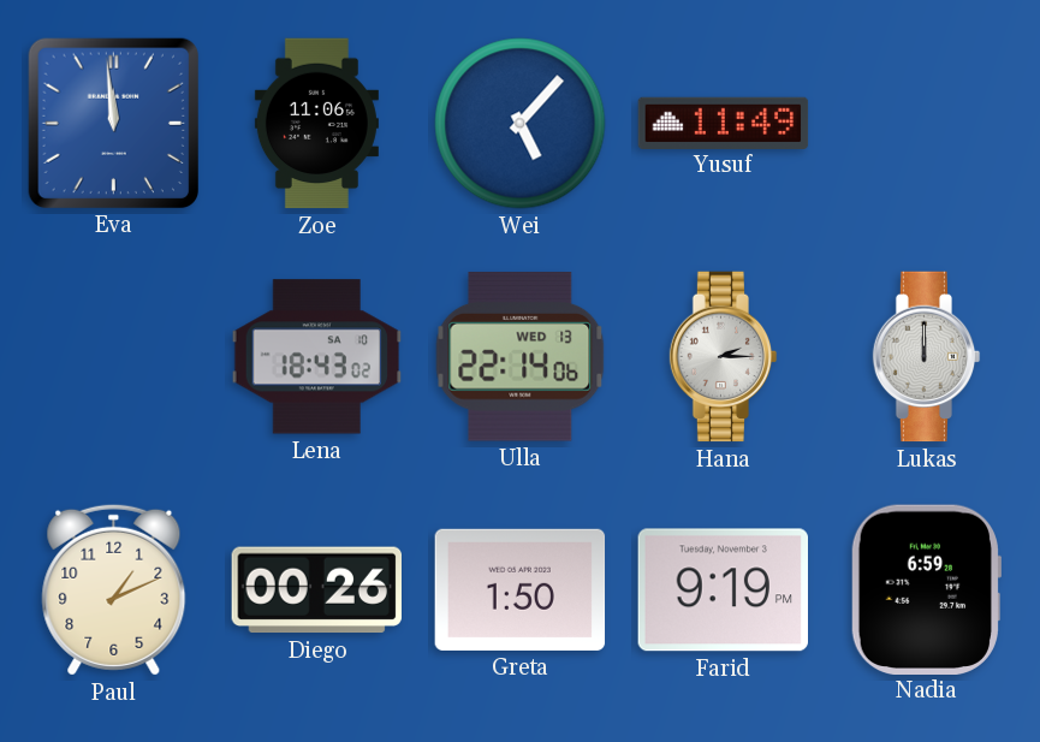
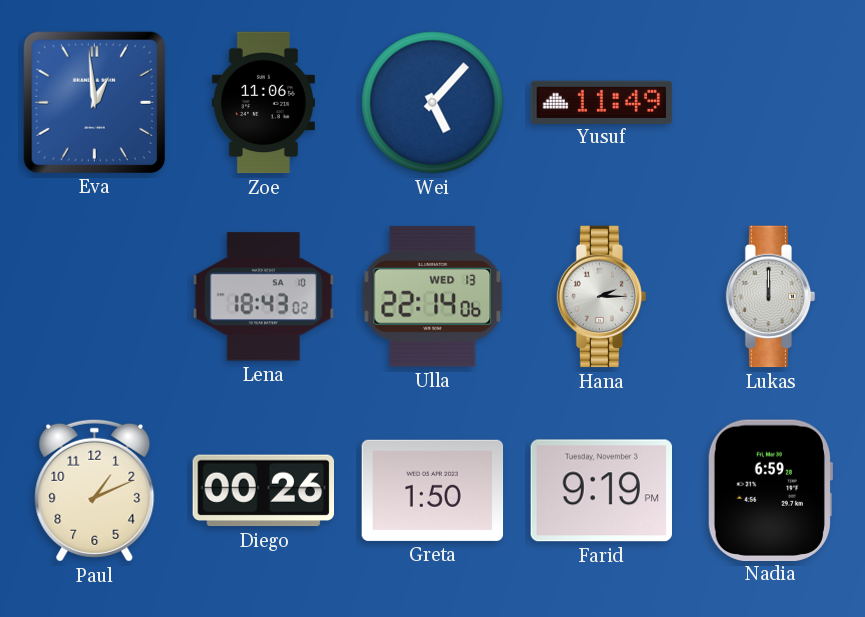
Eva: 11:59 -> 12:59 (94, 102)
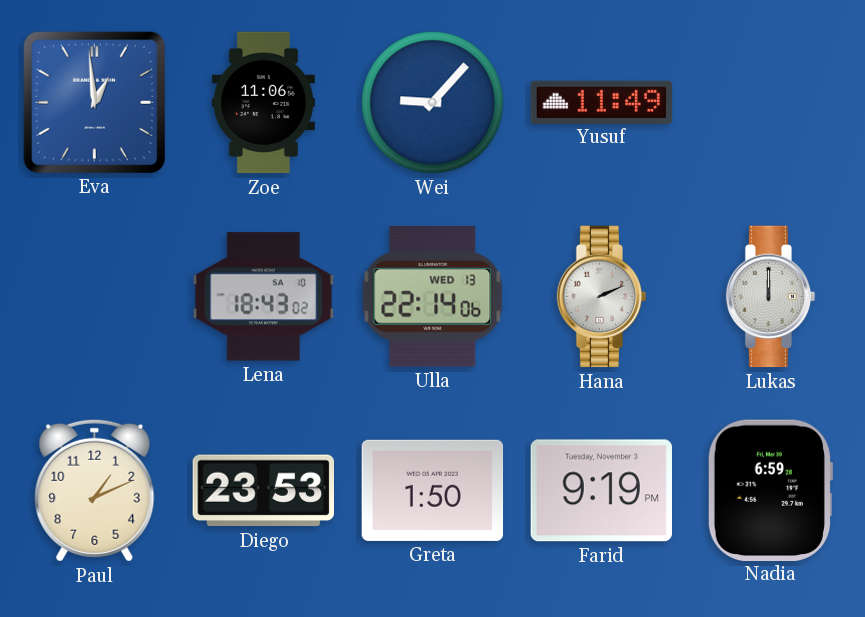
Wei: 5:07 -> 9:07 (433, 103)
Hana: 2:15 -> 2:11 (602, 297)
Diego: 00:26 -> 23:53 (263, 491)
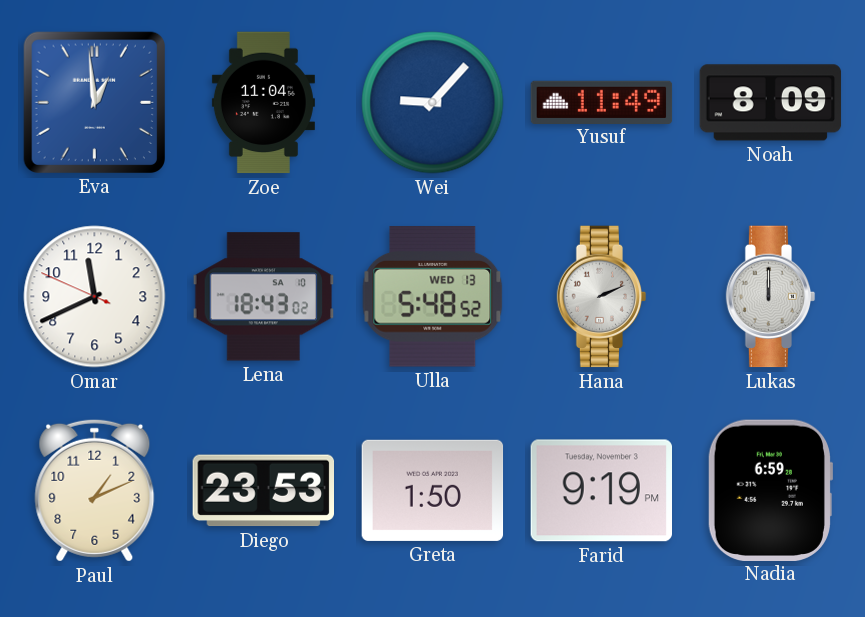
Zoe: 11:06 -> 11:04 (263, 103)
Noah: none -> 8:09 (771, 103)
Omar: none -> 11:40 (95, 297)
Ulla: 22:14 -> 5:48 (433, 297)
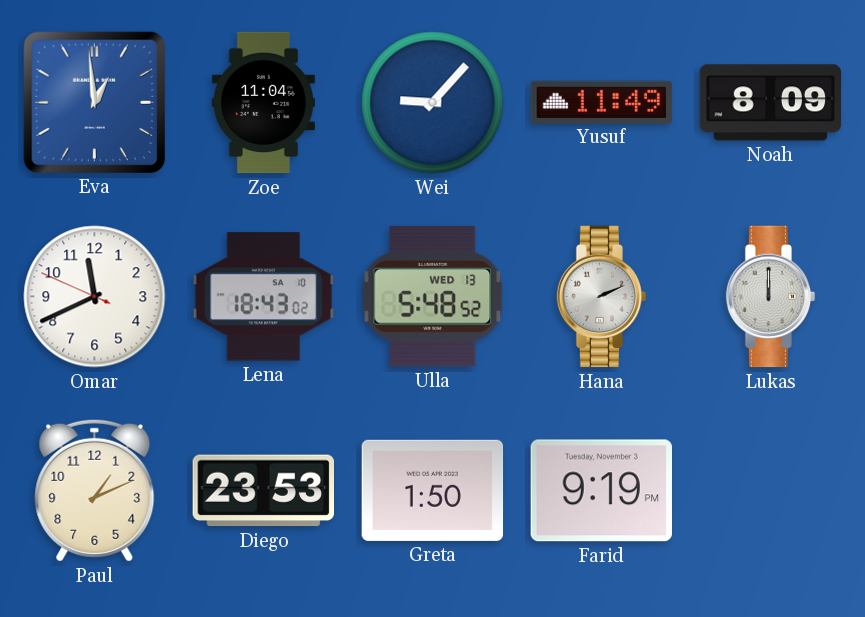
Nadia: 6:59 -> none (769, 490)
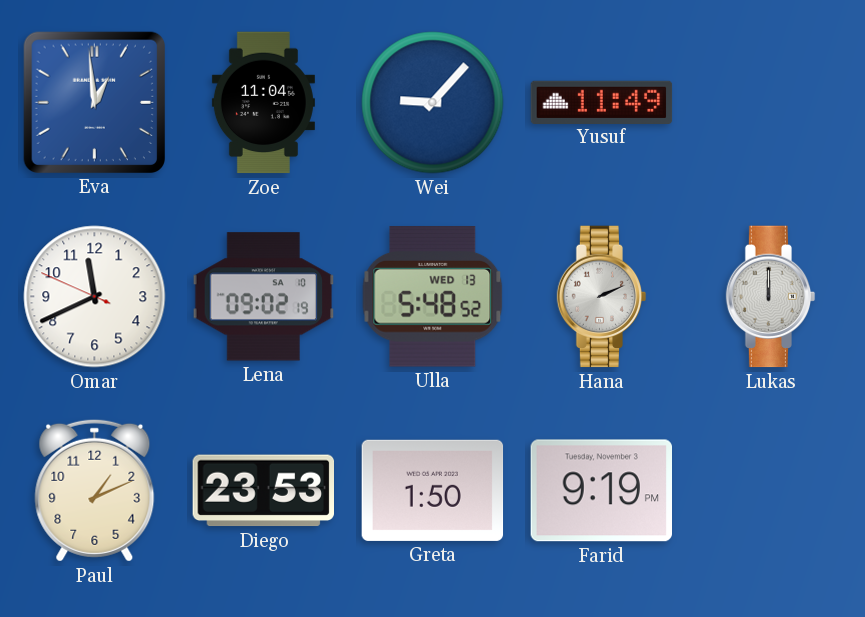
Noah: 8:09 -> none (771, 103)
Lena: 18:43 -> 09:02 (264, 297)
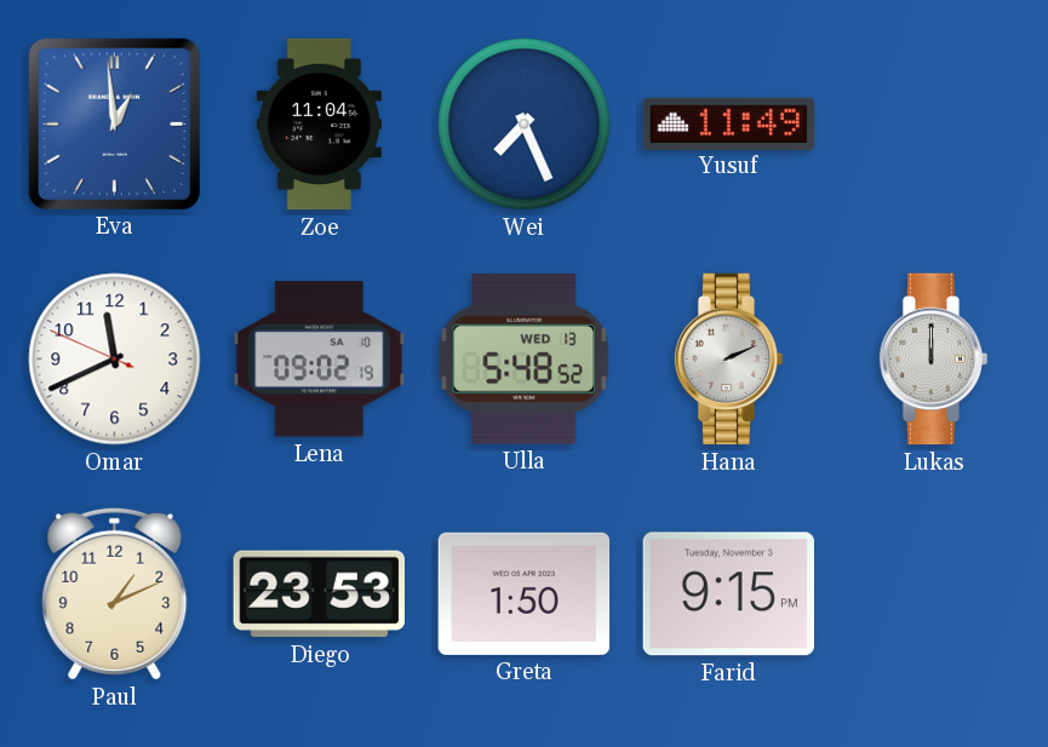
Wei: 9:07 -> 7:26 (525, 125)
Farid: 9:19 -> 9:15 (728, 594)
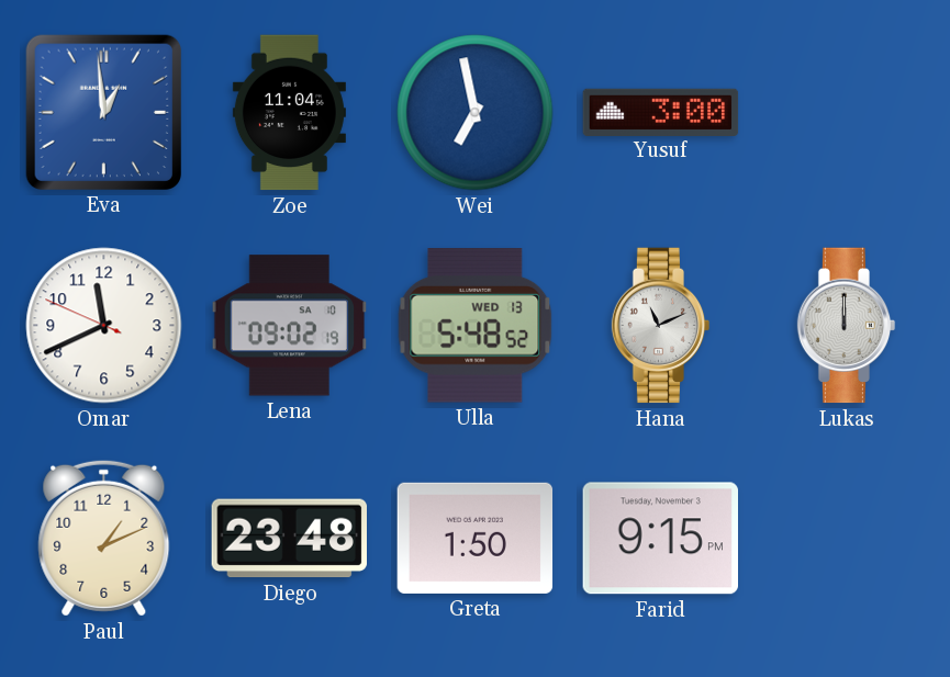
Wei: 7:26 -> 6:58 (476, 113)
Yusuf: 11:49 -> 3:00 (661, 112)
Hana: 2:11 -> 11:11 (661, 326)
Diego: 23:53 -> 23:48 (289, 539)
